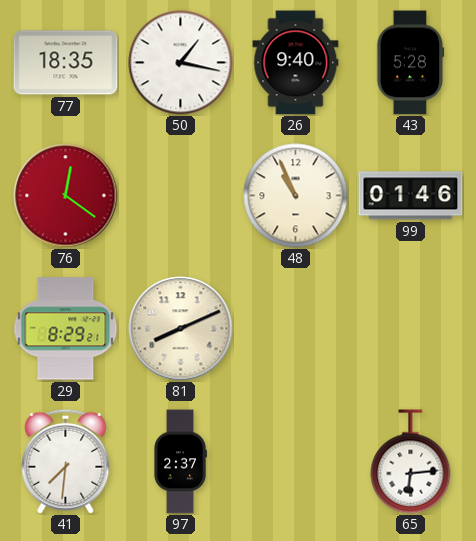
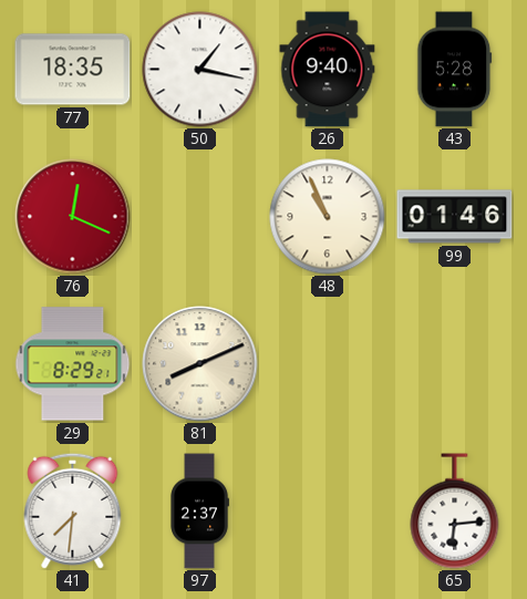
76: 12:21 -> 12:19 (73, 217)
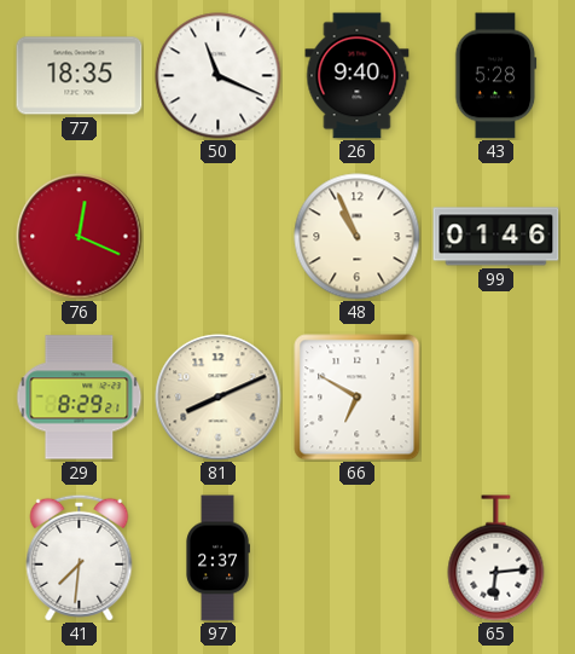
50: 1:17 -> 11:19 (219, 76)
66: none -> 6:50 (358, 398)
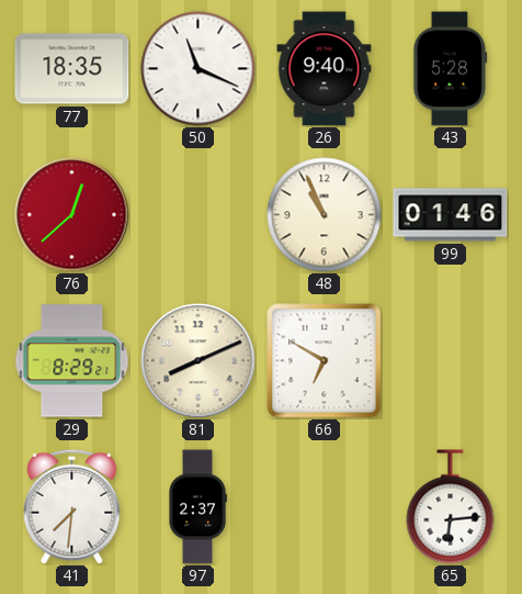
76: 12:19 -> 12:38 (72, 215)
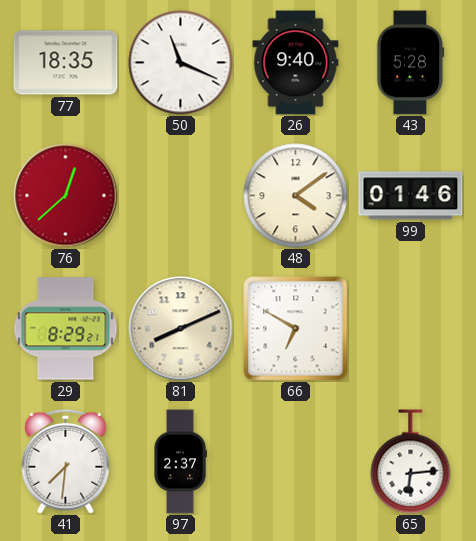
48: 10:56 -> 4:09 (296, 196)
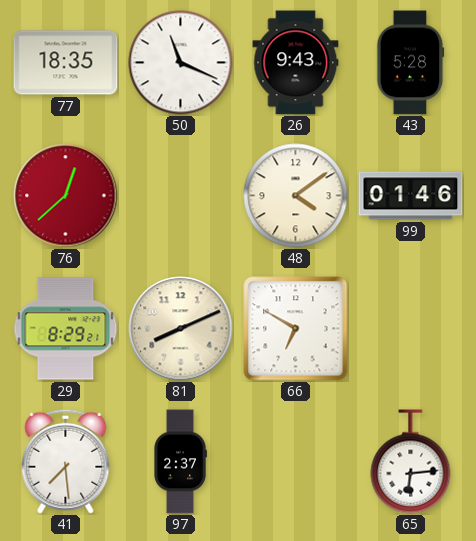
26: 9:40 -> 9:43 (296, 63)
41: 7:31 -> 7:29 (66, 461)
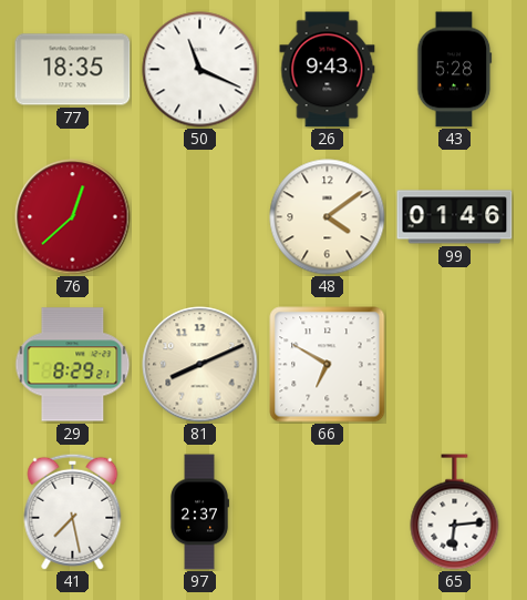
41: 7:29 -> 7:28 (73, 511)
